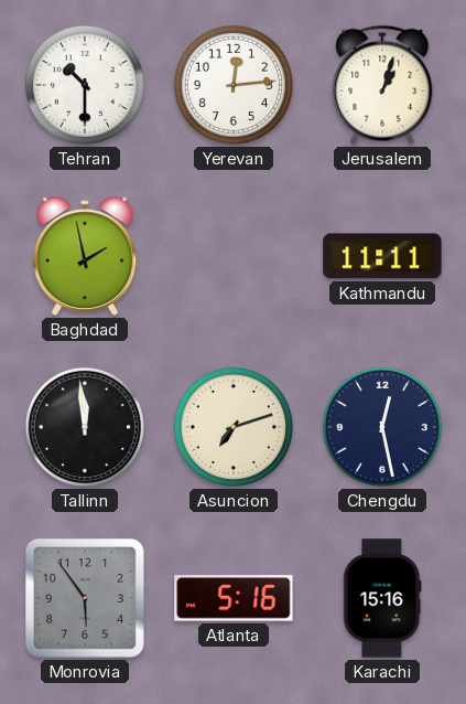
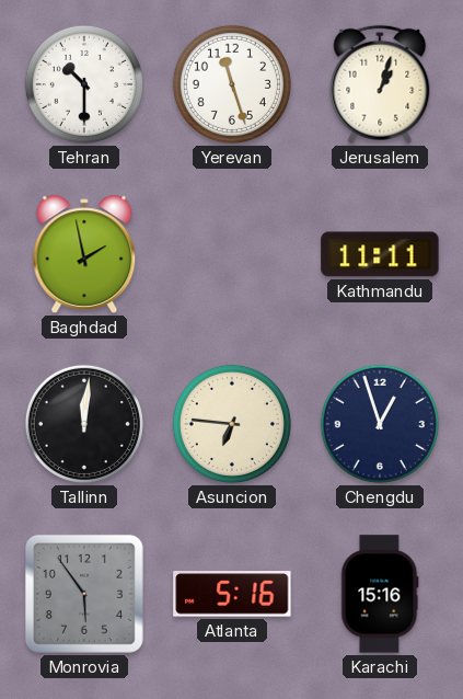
Yerevan: 12:14 -> 11:27 (232, 84)
Tallinn: 11:59 -> 12:01 (84, 424)
Asuncion: 7:12 -> 6:46 (232, 424)
Chengdu: 12:28 -> 12:57 (380, 424)
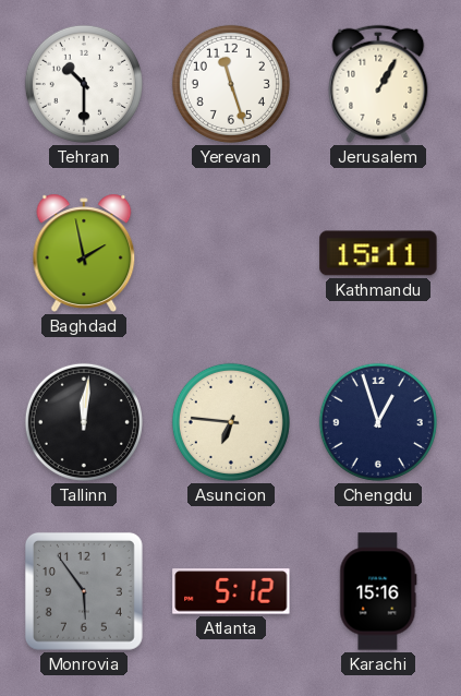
Jerusalem: 1:03 -> 1:05 (378, 84)
Kathmandu: 11:11 -> 15:11 (378, 253)
Atlanta: 5:16 -> 5:12 (231, 591)
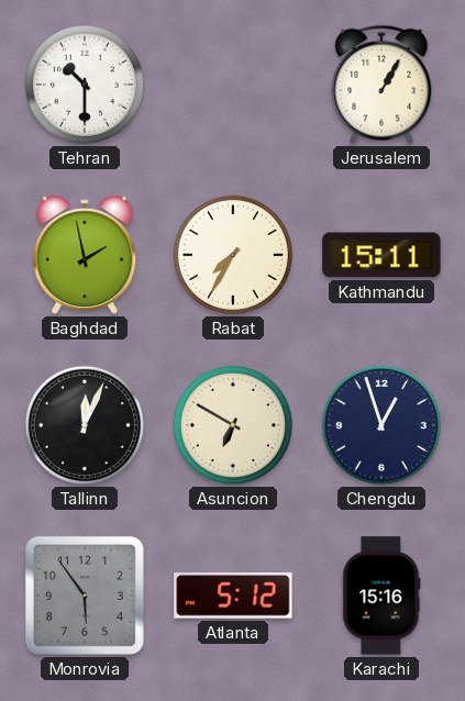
Yerevan: 11:27 -> none (231, 84)
Rabat: none -> 7:35 (233, 255)
Tallinn: 12:01 -> 12:04 (85, 425)
Asuncion: 6:46 -> 6:50 (233, 425)
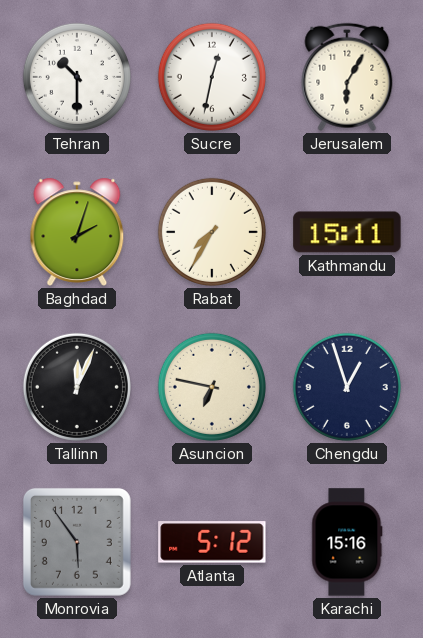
Sucre: none -> 12:32 (212, 77)
Jerusalem: 1:05 -> 6:05 (347, 77)
Baghdad: 1:58 -> 2:03 (77, 232)
Asuncion: 6:50 -> 6:47 (212, 387)
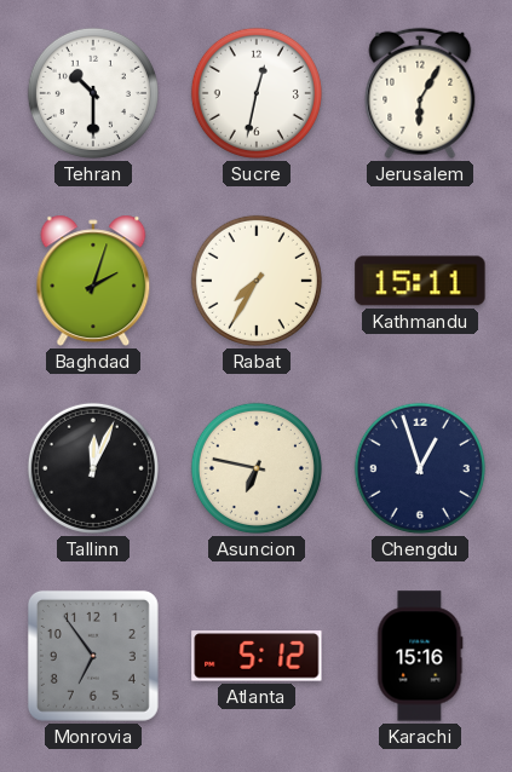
Monrovia: 5:54 -> 6:54 (93, 656)
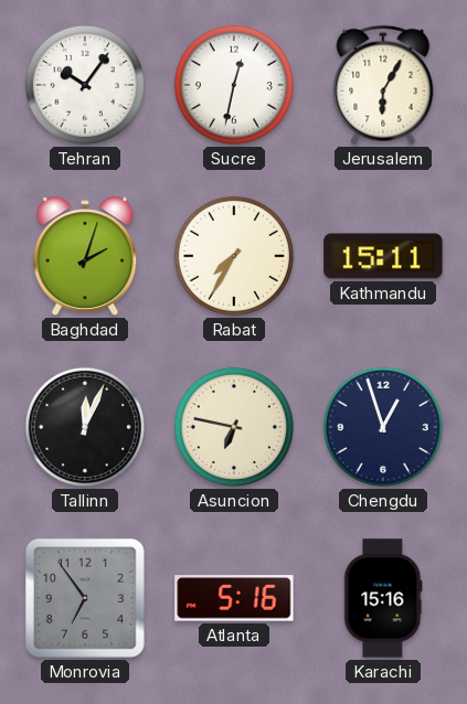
Tehran: 10:30 -> 10:06 (85, 85)
Atlanta: 5:12 -> 5:16 (234, 598)
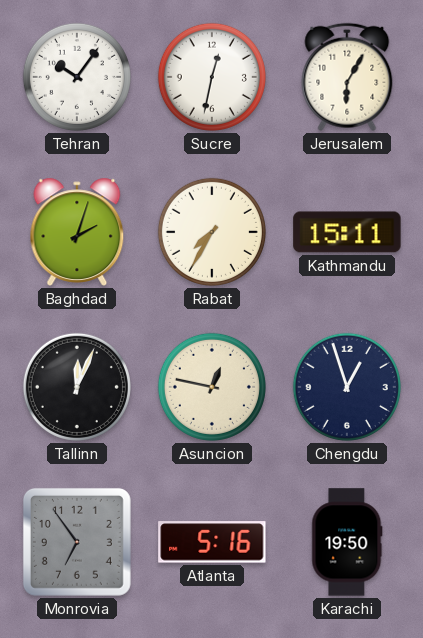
Asuncion: 6:47 -> 12:47 (212, 387)
Karachi: 15:16 -> 19:50 (347, 542)
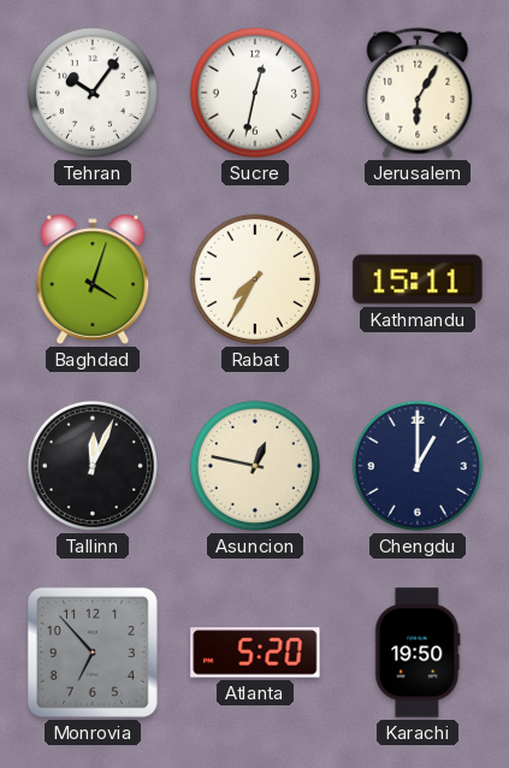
Baghdad: 2:03 -> 4:03 (93, 279)
Chengdu: 12:57 -> 1:00 (418, 466)
Monrovia: 6:54 -> 6:53 (93, 652)
Atlanta: 5:16 -> 5:20 (255, 652)
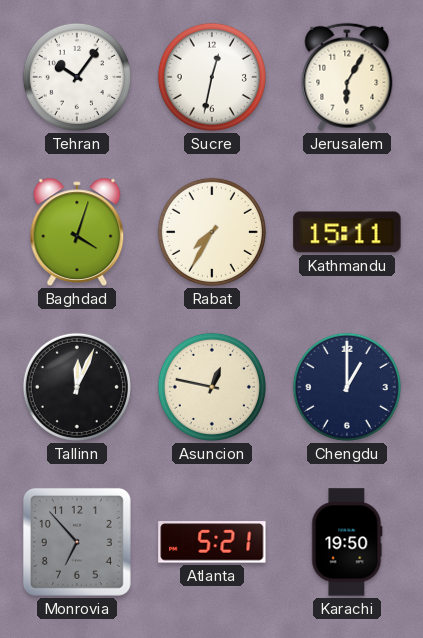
Atlanta: 5:20 -> 5:21 (212, 542)
